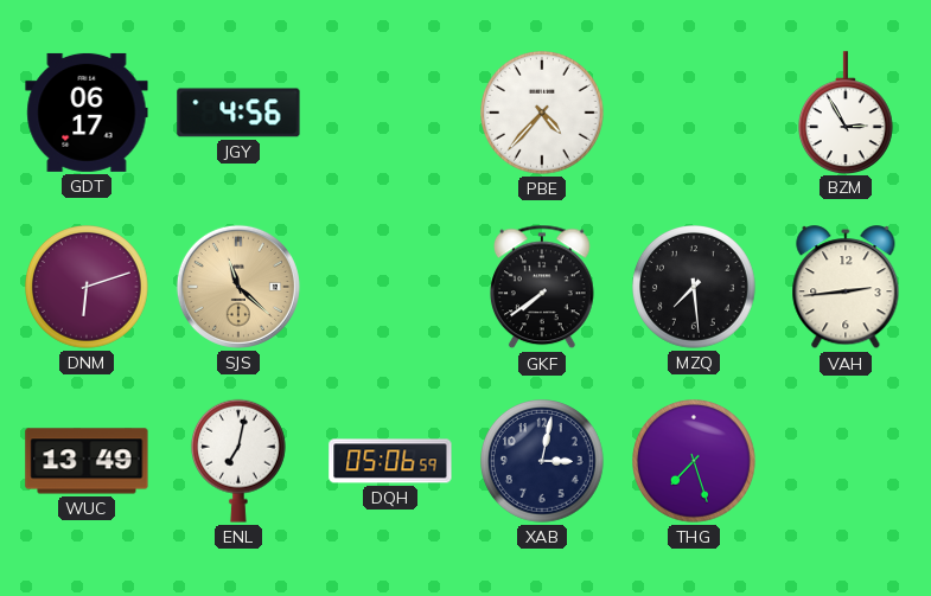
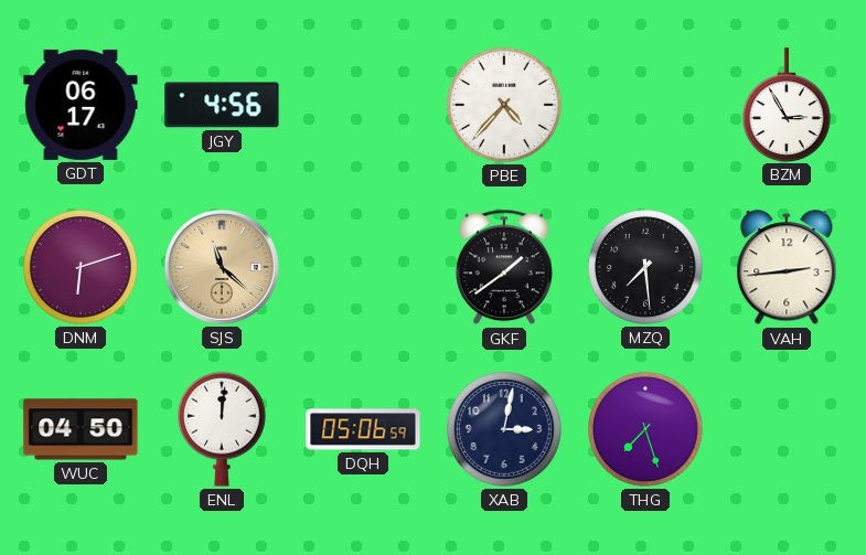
GKF: 7:39 -> 1:39 (505, 267)
WUC: 13:49 -> 04:50 (81, 429)
ENL: 7:02 -> 12:01 (222, 429)
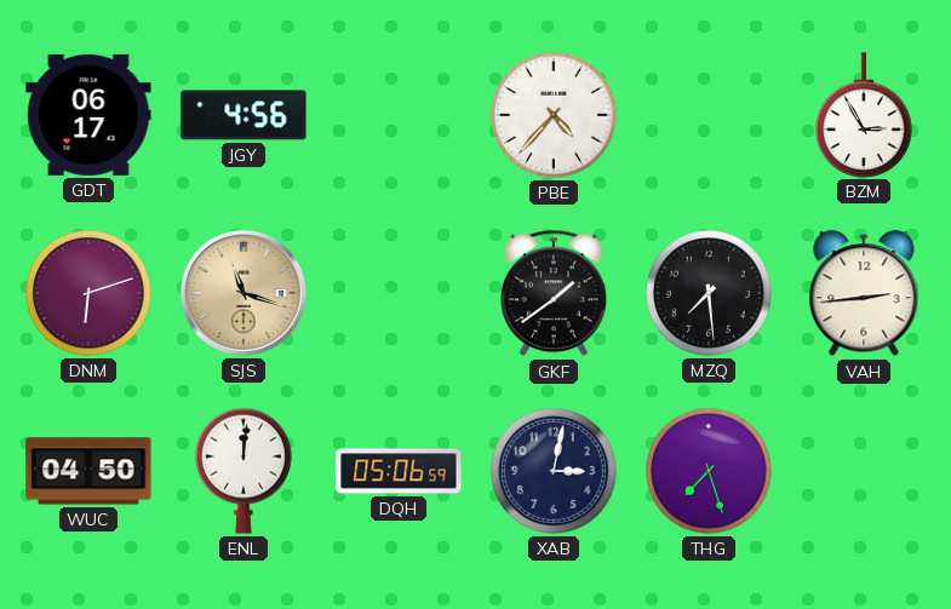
SJS: 11:22 -> 11:18 (244, 293)
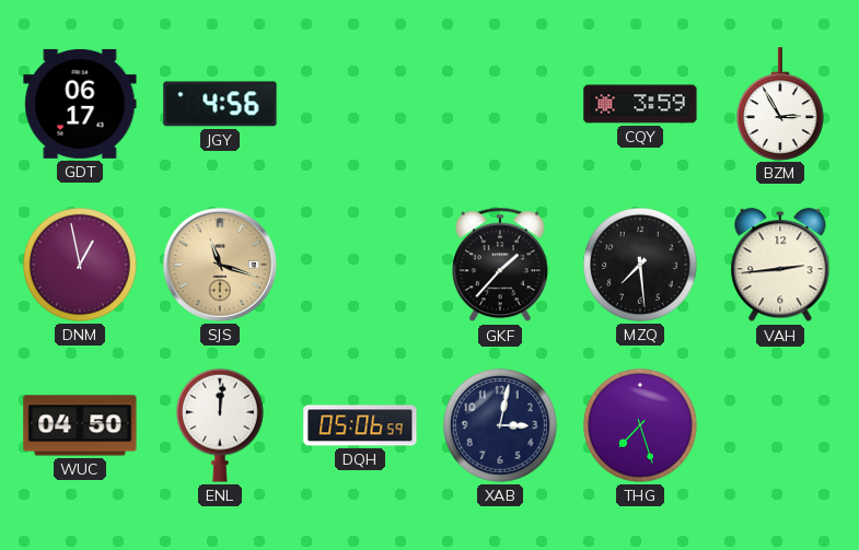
PBE: 4:37 -> none (555, 116)
CQY: none -> 3:59 (640, 104)
DNM: 6:12 -> 12:58 (81, 266)
GKF: 1:39 -> 1:37 (501, 265)
